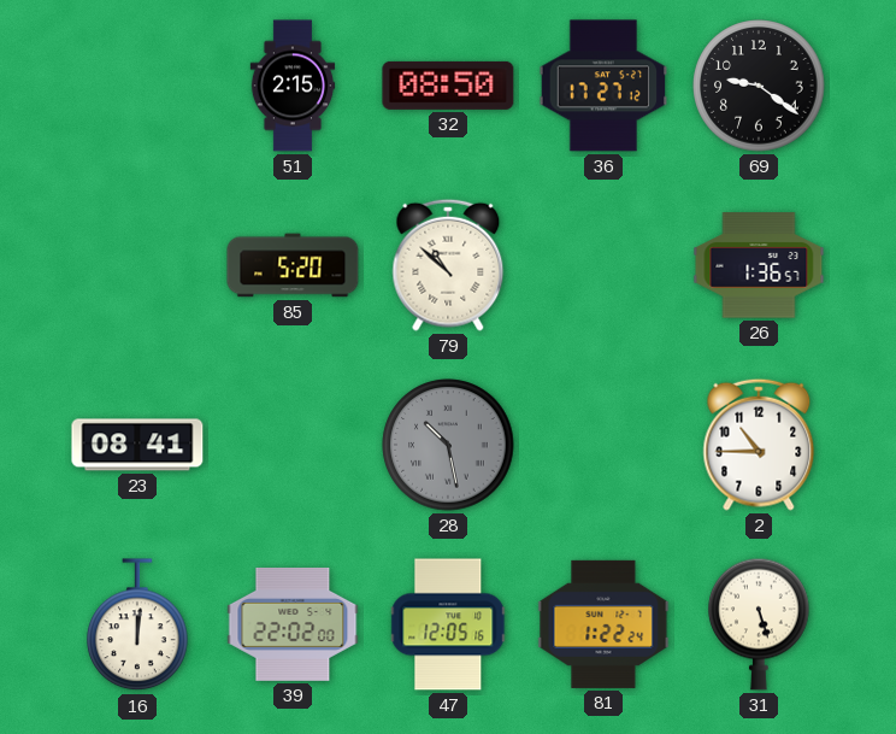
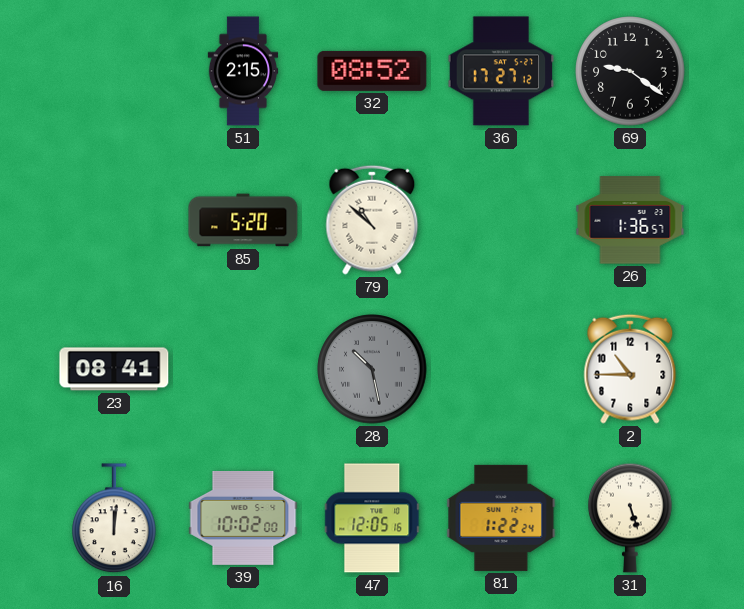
32: 08:50 -> 08:52 (372, 71)
39: 22:02 -> 10:02 (243, 518)
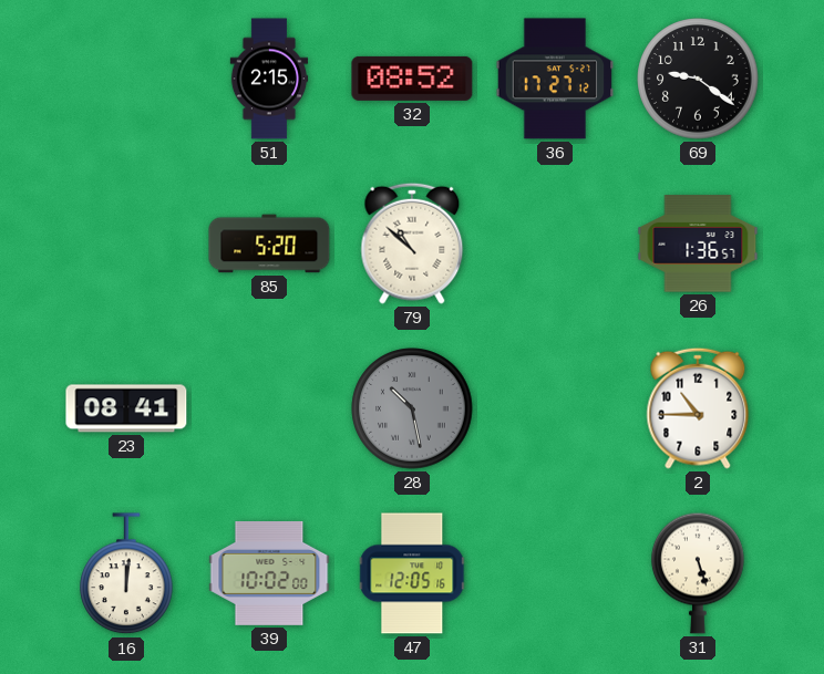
81: 1:22 -> none (501, 518)
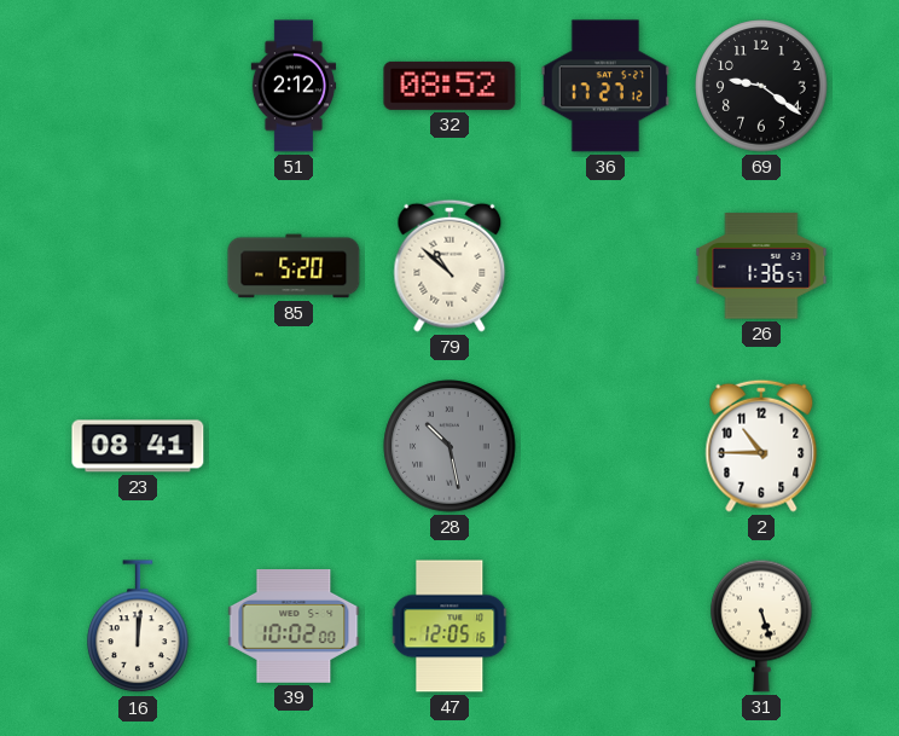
51: 2:15 -> 2:12 (294, 86)
